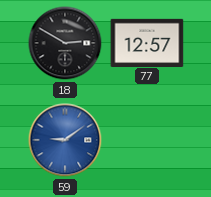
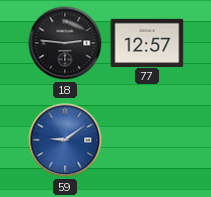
18: 2:50 -> 2:46 (65, 43)
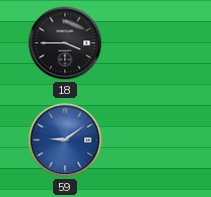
18: 2:46 -> 3:45 (65, 43)
77: 12:57 -> none (147, 42)
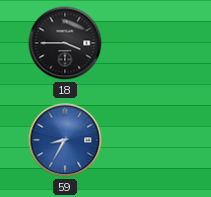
59: 9:09 -> 8:35 (65, 140)
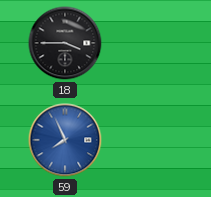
59: 8:35 -> 7:56 (65, 140)
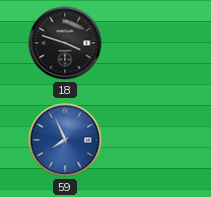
18: 3:45 -> 3:48 (65, 43)
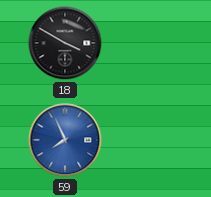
18: 3:48 -> 3:50 (65, 43)
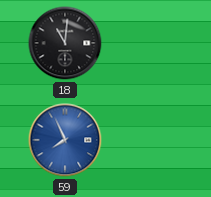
18: 3:50 -> 11:01 (65, 43)
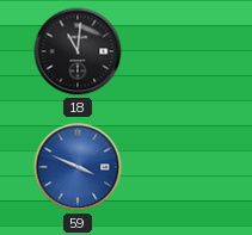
59: 7:56 -> 3:49 (78, 167)
